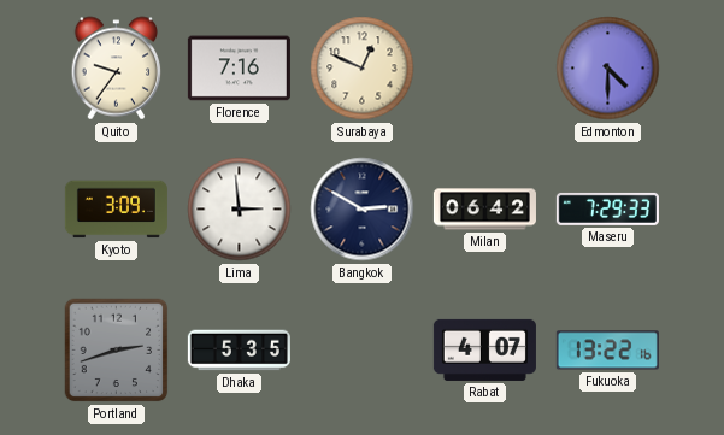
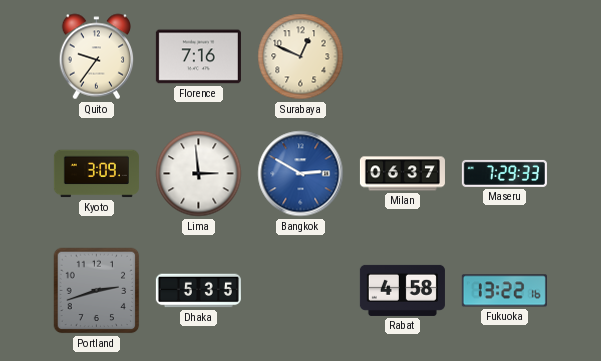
Edmonton: 4:30 -> none (608, 69)
Bangkok dial: navy -> blue (301, 174)
Milan: 06:42 -> 06:37 (402, 174)
Rabat: 4:07 -> 4:58 (402, 290)
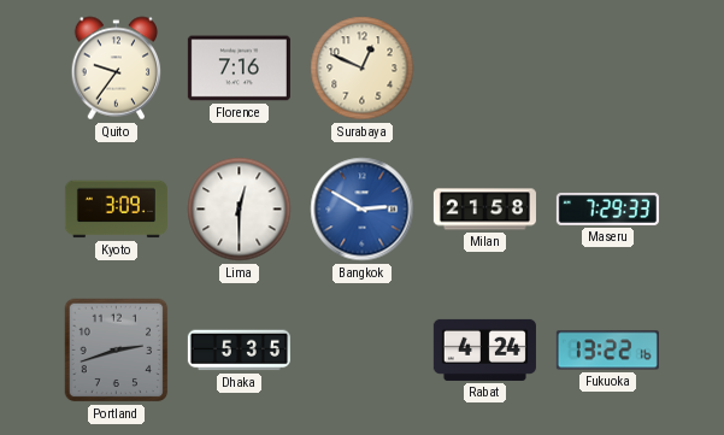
Lima: 2:59 -> 12:30 (240, 210)
Milan: 06:37 -> 21:58 (484, 210)
Rabat: 4:58 -> 4:24 (484, 349)
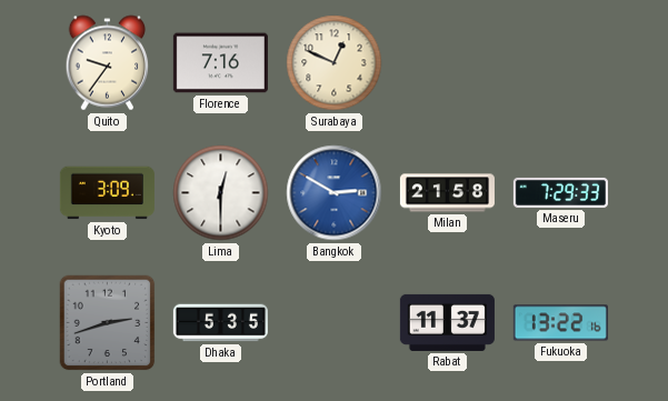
Rabat: 4:24 -> 11:37 (447, 322)
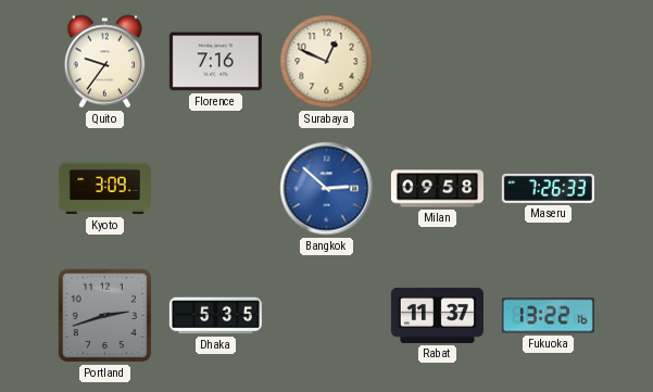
Lima: 12:30 -> none (221, 193)
Bangkok: 2:50 -> 2:52 (327, 189)
Milan: 21:58 -> 09:58 (437, 189)
Maseru: 7:29 -> 7:26 (548, 188)
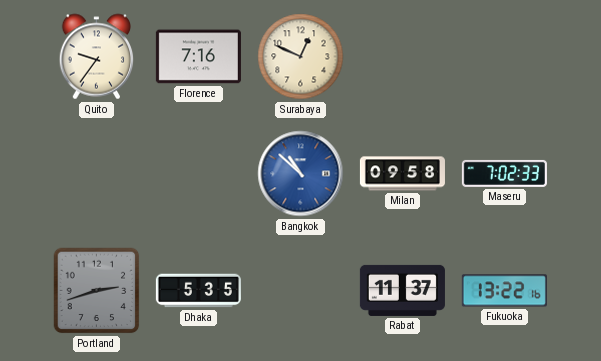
Kyoto: 3:09 -> none (104, 189)
Bangkok: 2:52 -> 10:52 (301, 174)
Maseru: 7:26 -> 7:02 (504, 173)
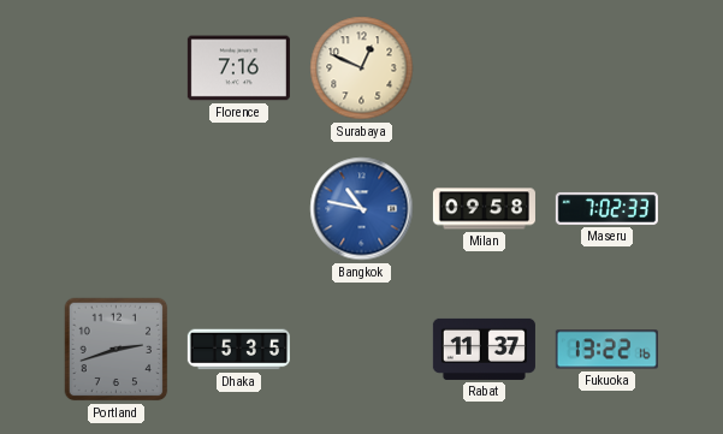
Quito: 9:36 -> none (97, 57)
Bangkok: 10:52 -> 10:47 (362, 209)
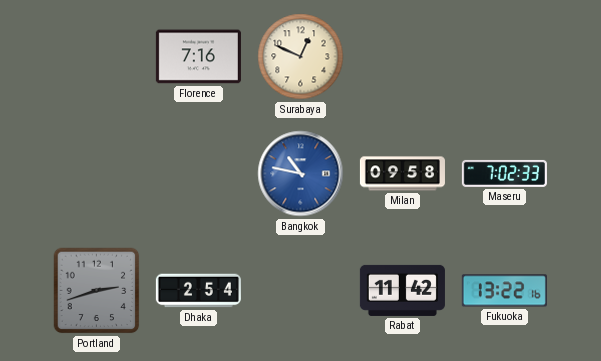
Dhaka: 5:35 -> 2:54 (198, 291)
Rabat: 11:37 -> 11:42 (402, 290)
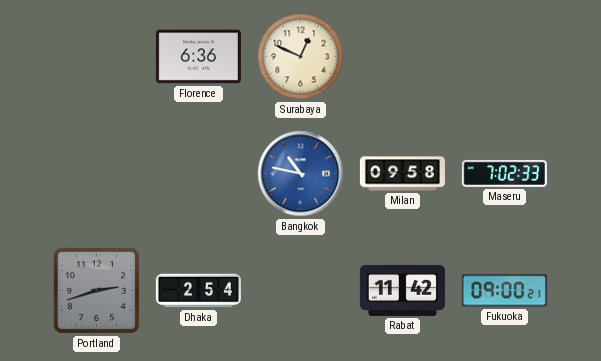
Florence: 7:16 -> 6:36 (198, 57)
Fukuoka: 13:22 -> 09:00 (504, 291)
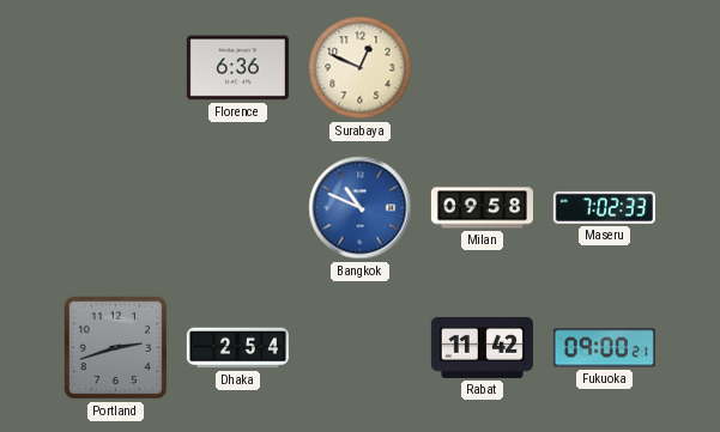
Bangkok: 10:47 -> 10:49 (361, 208)
